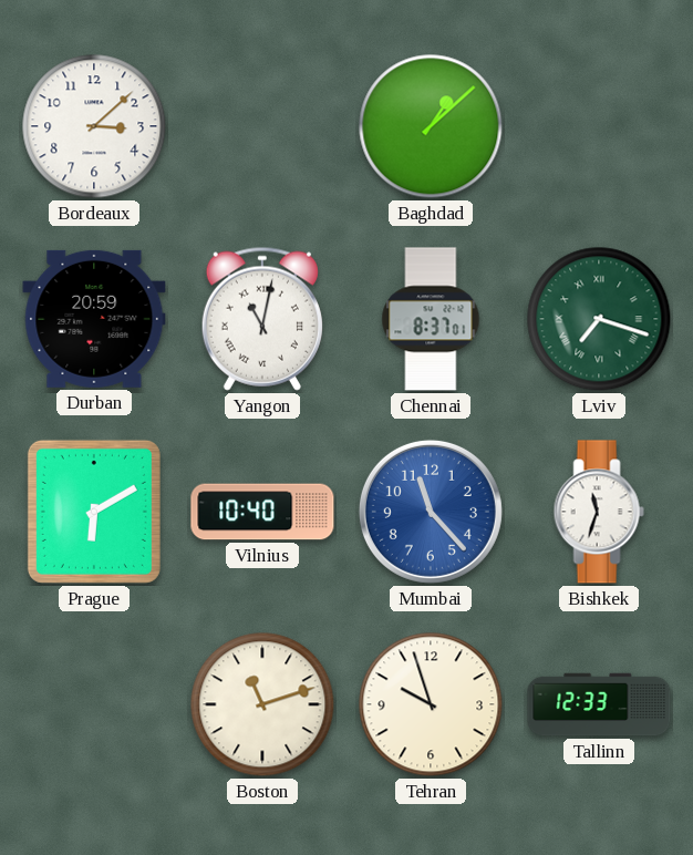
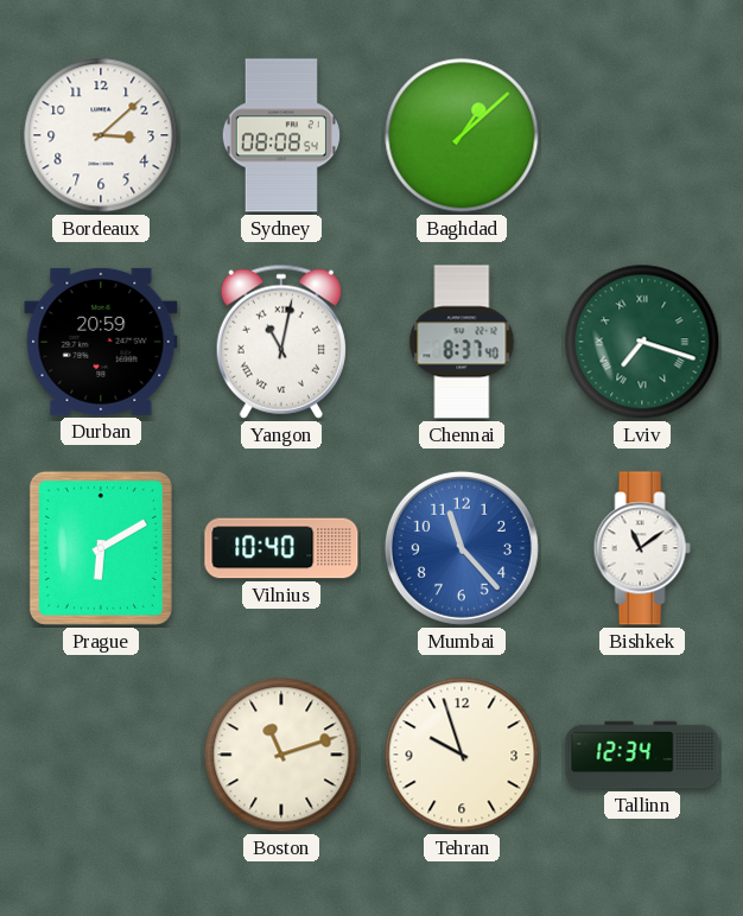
Sydney: none -> 08:08 (281, 135)
Chennai: 8:37:01 -> 8:37:40 (462, 342)
Bishkek: 11:33 -> 11:09 (642, 548)
Tallinn: 12:33 -> 12:34 (642, 755)
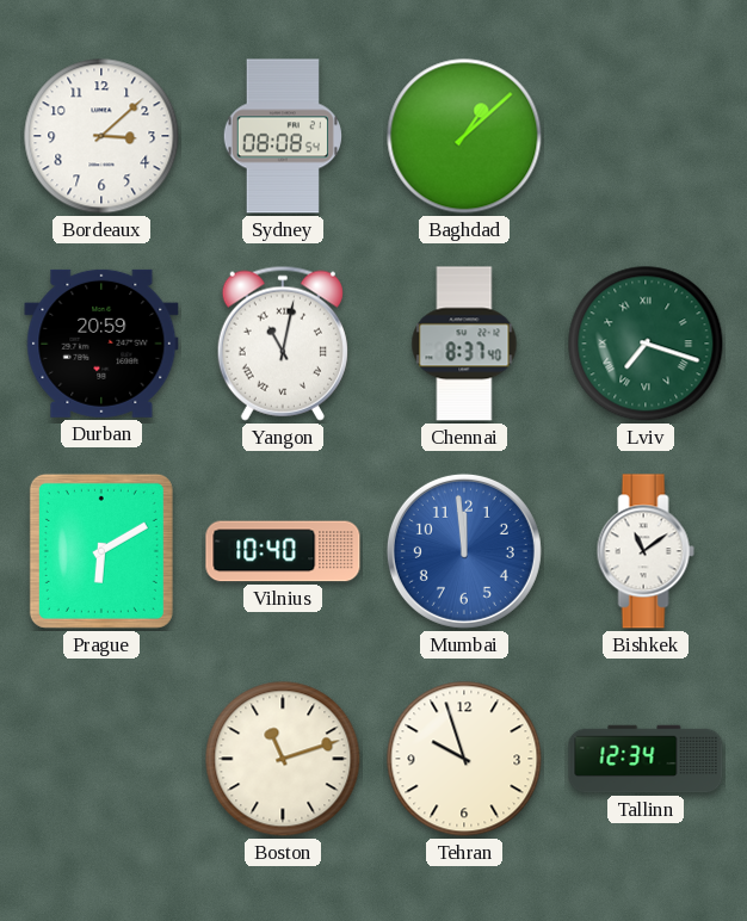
Mumbai: 11:23 -> 11:59 (464, 551)
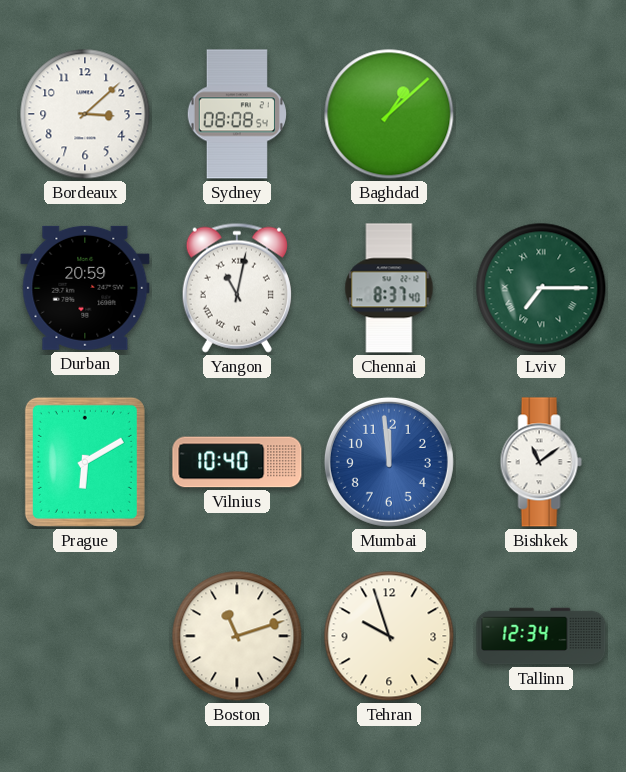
Lviv: 7:18 -> 7:15 (541, 288)
